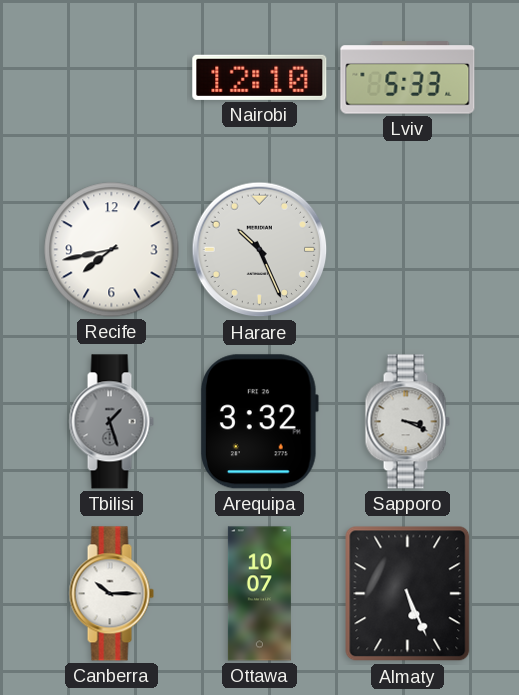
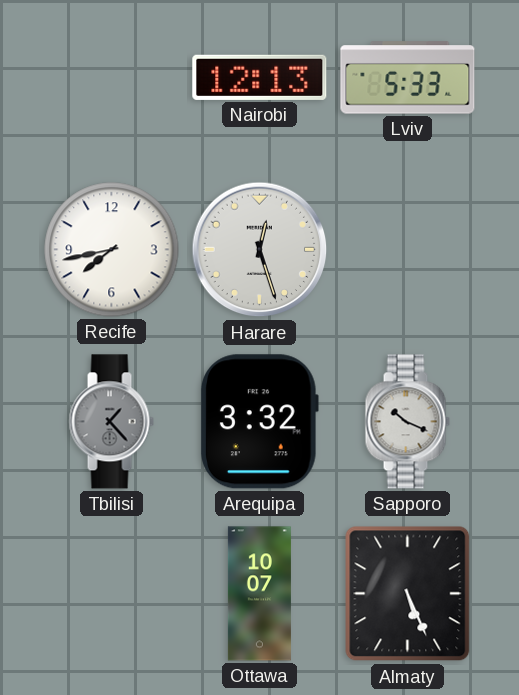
Nairobi: 12:10 -> 12:13 (260, 77)
Harare: 10:26 -> 12:27 (260, 250)
Tbilisi: 1:27 -> 1:23 (111, 422)
Sapporo: 3:19 -> 10:19 (407, 422)
Canberra: 10:15 -> none (111, 594)
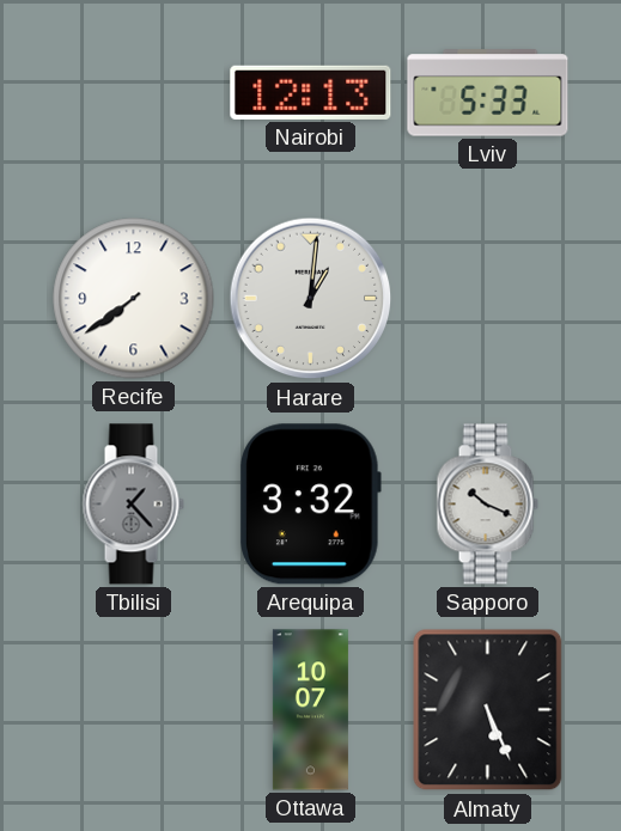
Recife: 7:43 -> 7:39 (134, 299)
Harare: 12:27 -> 1:01 (311, 299)
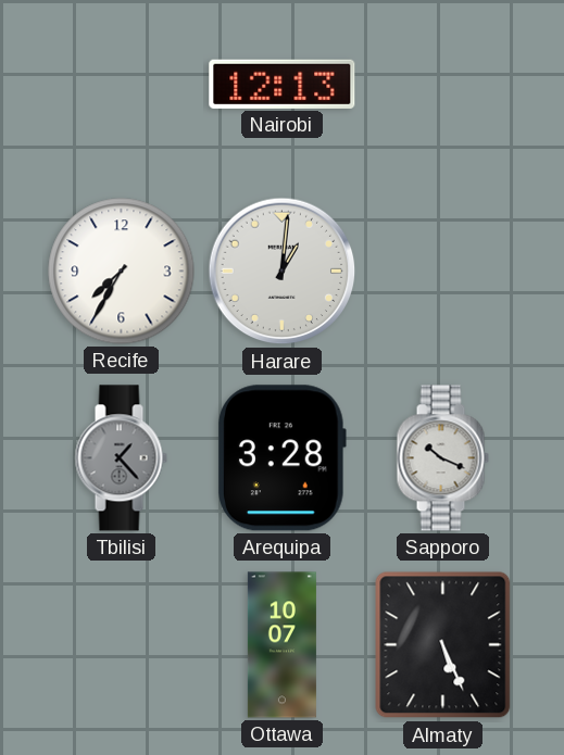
Lviv: 5:33 -> none (488, 93)
Recife: 7:39 -> 7:35 (122, 272)
Arequipa: 3:32 -> 3:28 (281, 458)
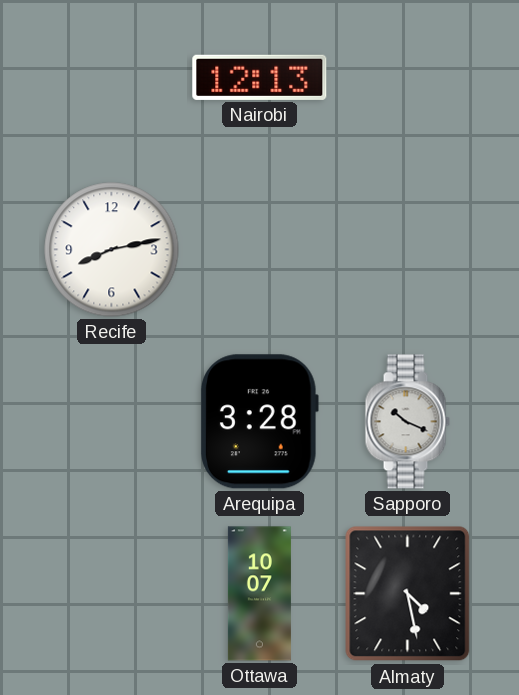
Recife: 7:35 -> 8:13 (112, 250)
Harare: 1:01 -> none (283, 272)
Tbilisi: 1:23 -> none (121, 458)
Almaty: 5:26 -> 4:28 (408, 594)
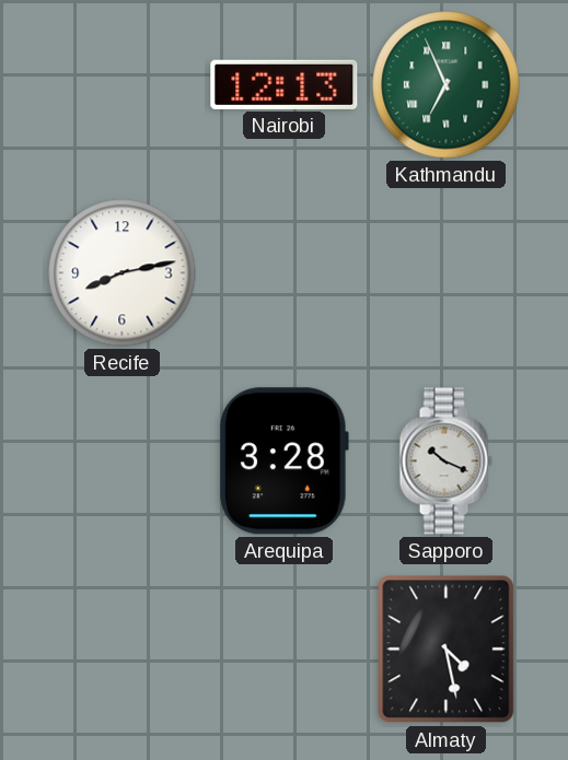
Kathmandu: none -> 6:56 (447, 85)
Ottawa: 10:07 -> none (259, 594)
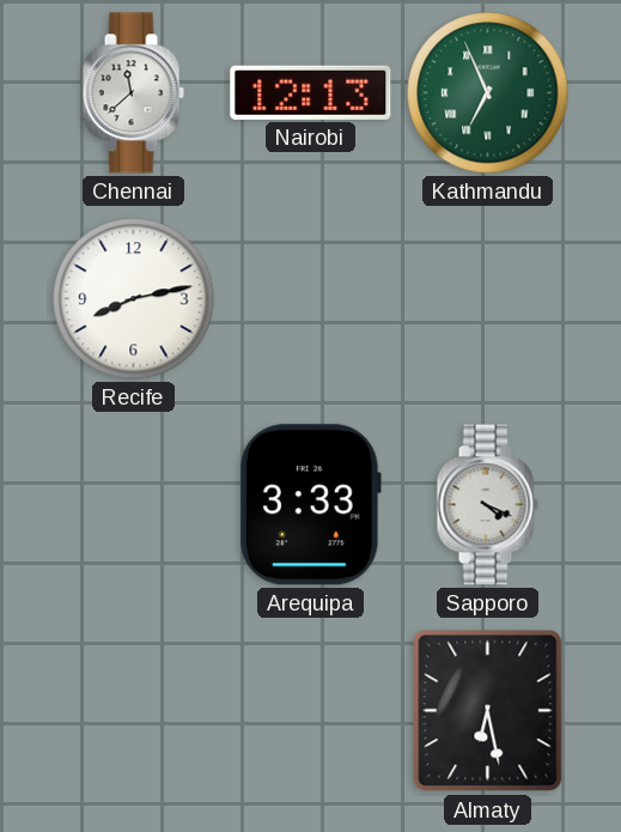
Chennai: none -> 11:38 (133, 93)
Arequipa: 3:28 -> 3:33 (310, 505)
Sapporo: 10:19 -> 4:19 (487, 505)
Almaty: 4:28 -> 6:28 (488, 711)
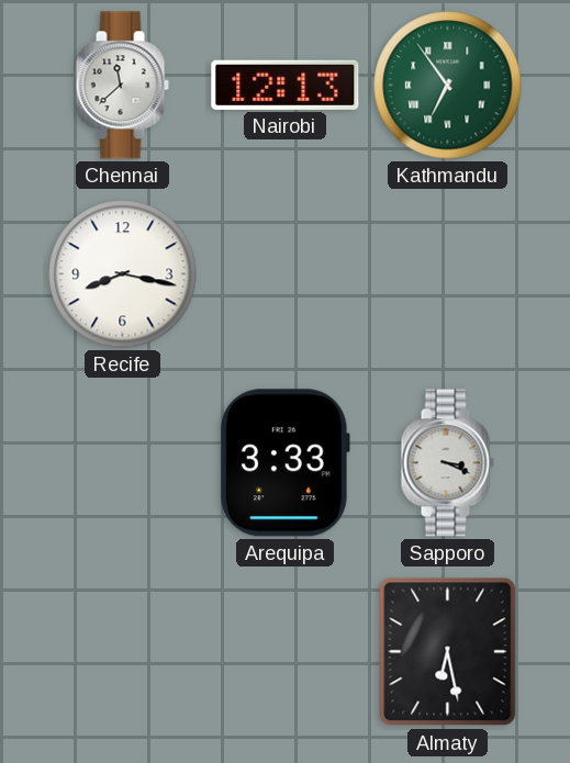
Kathmandu: 6:56 -> 6:54 (448, 86)
Recife: 8:13 -> 8:17 (123, 274)
Sapporo: 4:19 -> 3:19 (447, 463)
